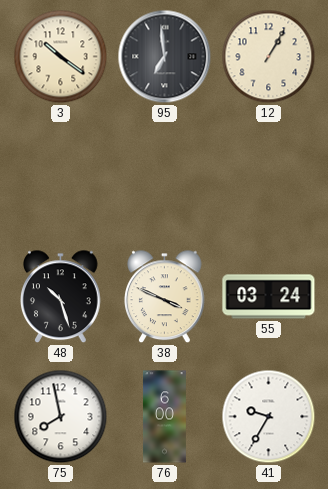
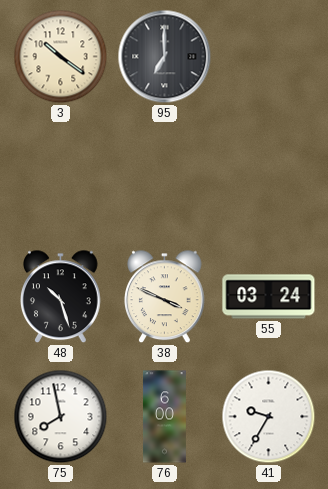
95: 6:59 -> 7:00 (165, 57)
12: 1:05 -> none (269, 57)
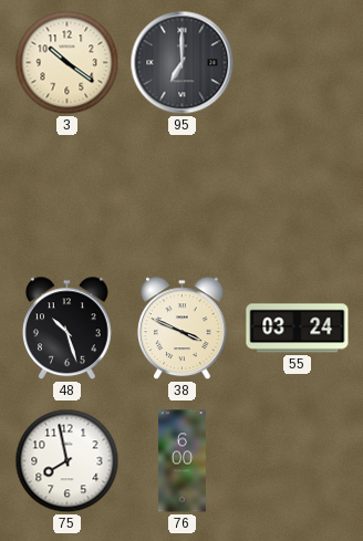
41: 9:35 -> none (269, 417)
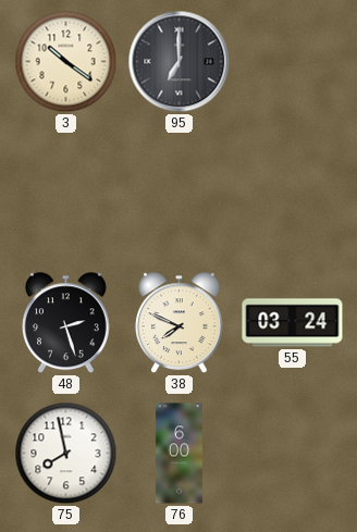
48: 10:27 -> 2:27 (66, 323)
38: 3:49 -> 7:49 (180, 323)
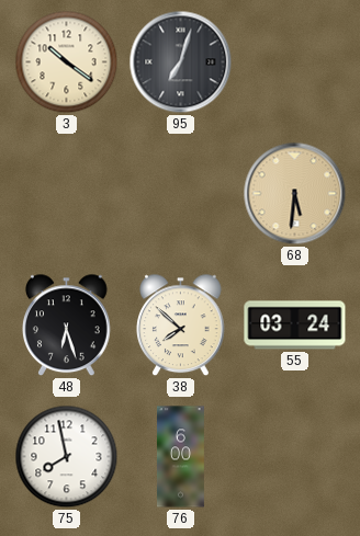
95: 7:00 -> 7:03 (181, 62)
68: none -> 5:31 (295, 194)
48: 2:27 -> 6:27 (67, 326)
38: 7:49 -> 7:52 (181, 326)
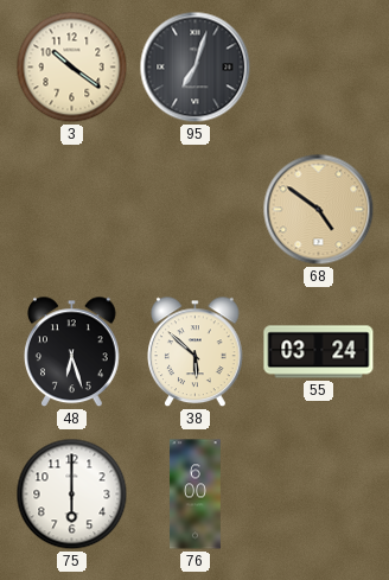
68: 5:31 -> 4:51 (319, 210)
38: 7:52 -> 5:52 (196, 352)
75: 7:58 -> 6:00 (72, 495)
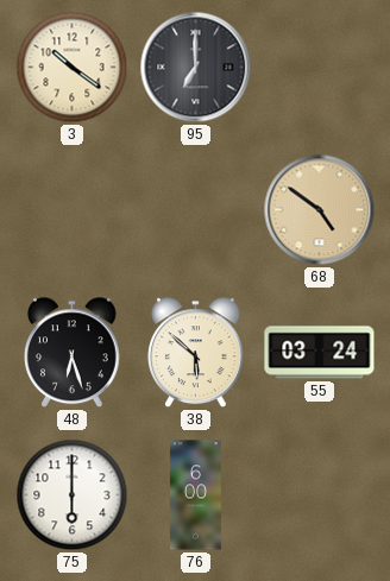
95: 7:03 -> 7:00 (196, 68)
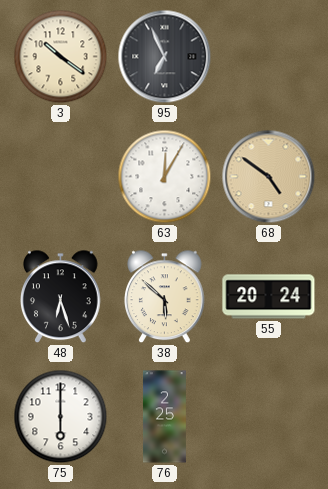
95: 7:00 -> 6:56 (165, 57)
63: none -> 12:05 (165, 177)
55: 03:24 -> 20:24 (269, 297)
76: 6:00 -> 2:25 (164, 417)
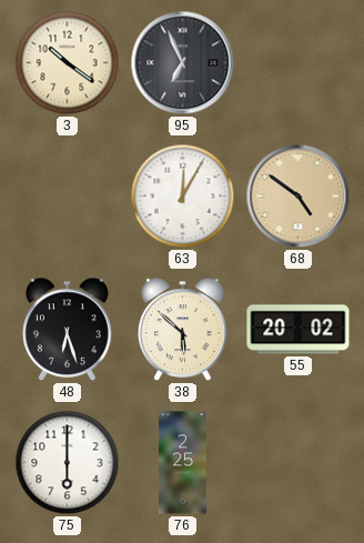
55: 20:24 -> 20:02 (299, 330)
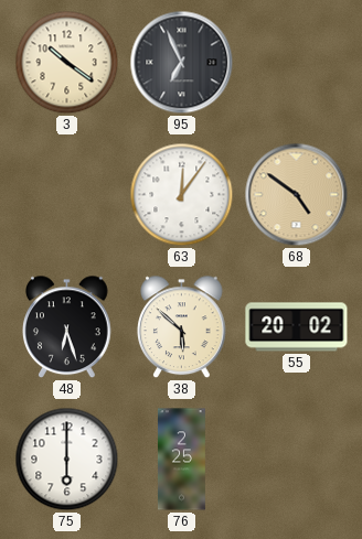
63: 12:05 -> 12:06 (182, 195)
